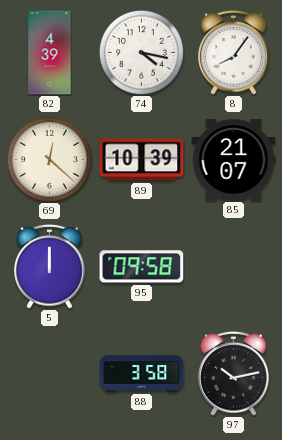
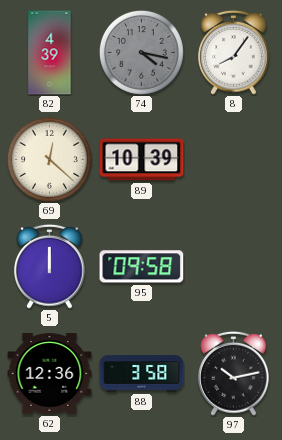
74 dial: white -> grey (141, 52)
85: 21:07 -> none (234, 160)
62: none -> 12:36 (50, 374)
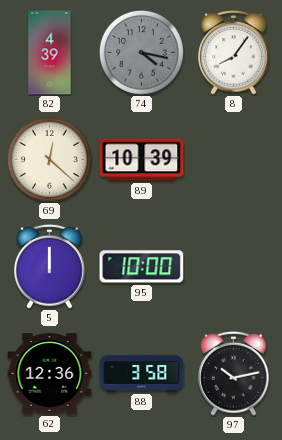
95: 09:58 -> 10:00 (142, 267)
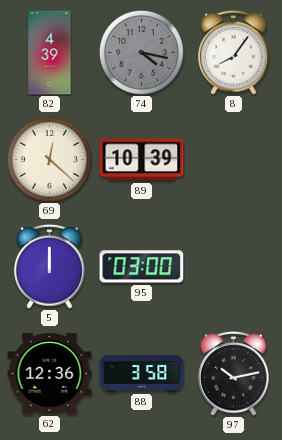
95: 10:00 -> 03:00 (142, 267)
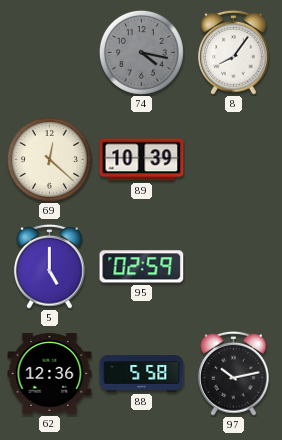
82: 4:39 -> none (50, 53)
5: 12:00 -> 5:00 (50, 266)
95: 03:00 -> 02:59 (142, 267)
88: 3:58 -> 5:58 (142, 374)
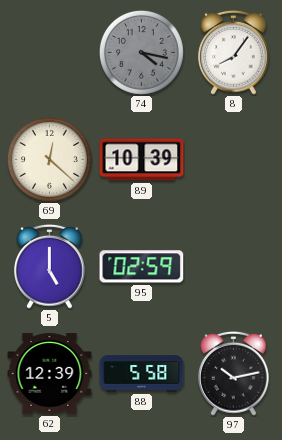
62: 12:36 -> 12:39 (50, 374)
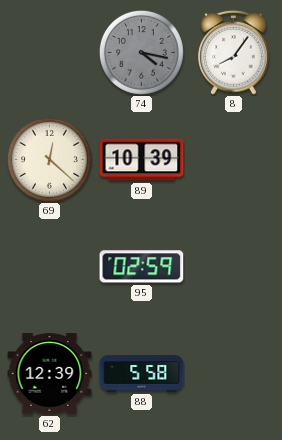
5: 5:00 -> none (50, 266)
97: 10:13 -> none (234, 373)
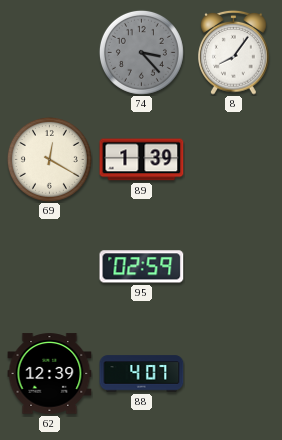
74: 4:17 -> 3:23 (141, 52)
69: 12:22 -> 12:20 (49, 159)
89: 10:39 -> 1:39 (142, 160)
88: 5:58 -> 4:07 (142, 374)
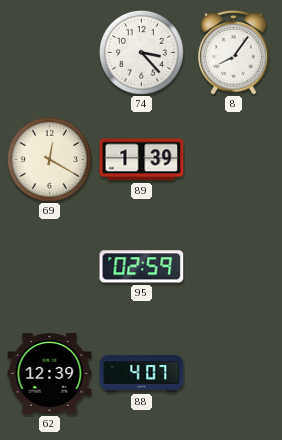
74 dial: grey -> white (141, 52)
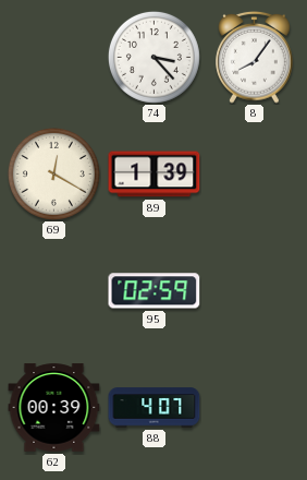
62: 12:39 -> 00:39 (54, 408)
